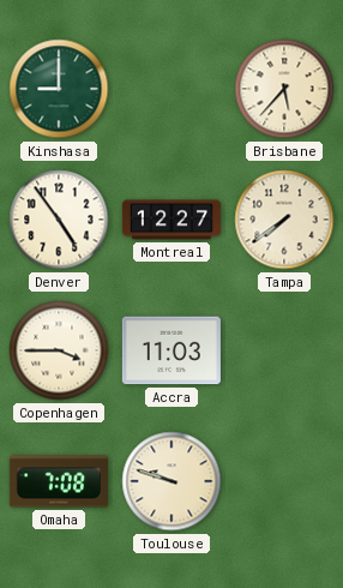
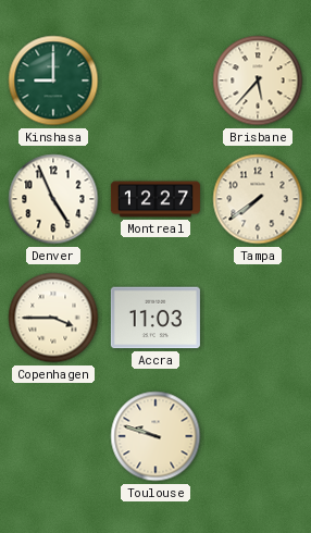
Denver: 4:54 -> 4:56 (53, 199)
Omaha: 7:08 -> none (59, 481)
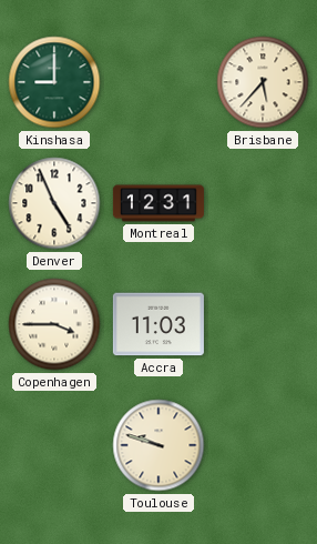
Montreal: 12:27 -> 12:31 (158, 203)
Tampa: 7:39 -> none (258, 199)
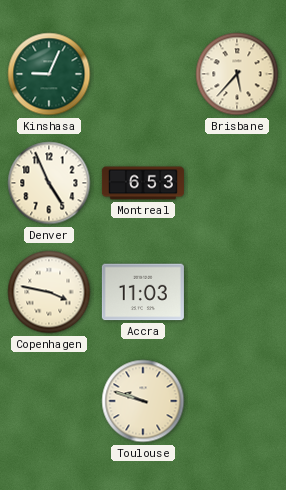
Kinshasa: 9:00 -> 9:04 (49, 74)
Montreal: 12:31 -> 6:53 (143, 183)
Copenhagen: 3:45 -> 3:47 (49, 292)
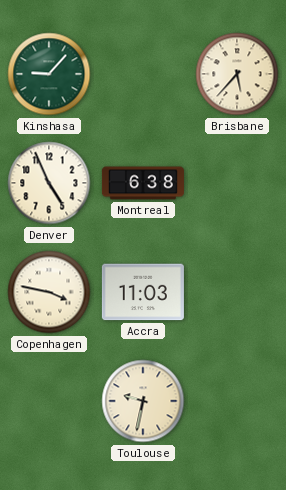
Kinshasa: 9:04 -> 9:07 (49, 74)
Montreal: 6:53 -> 6:38 (143, 183)
Toulouse: 9:48 -> 9:32 (143, 401)
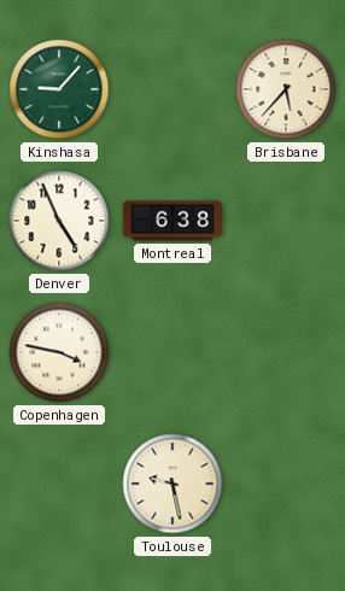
Accra: 11:03 -> none (143, 292)
Toulouse: 9:32 -> 9:28 (172, 484)
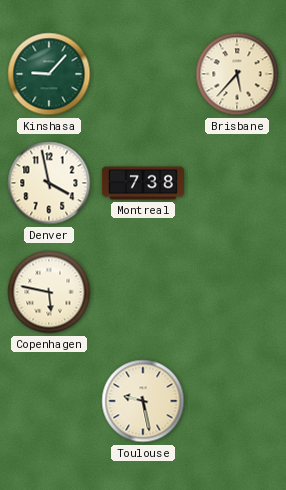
Denver: 4:56 -> 3:58 (49, 183)
Montreal: 6:38 -> 7:38 (143, 183)
Copenhagen: 3:47 -> 5:47 (49, 292)
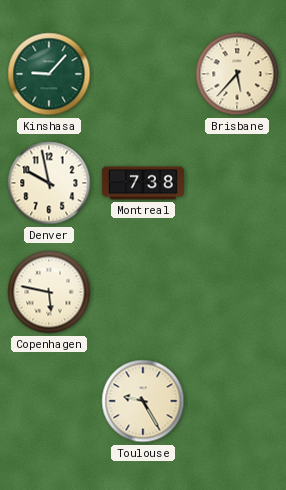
Denver: 3:58 -> 9:58 (49, 183)
Toulouse: 9:28 -> 9:25 (143, 401)
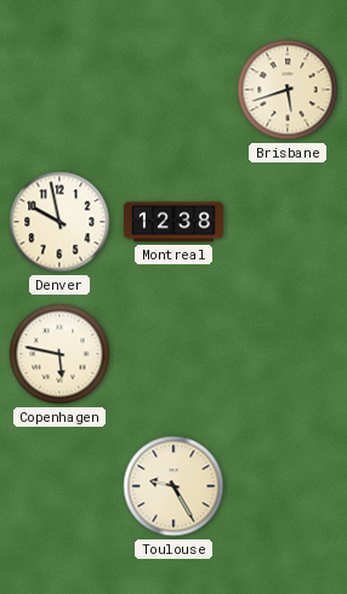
Kinshasa: 9:07 -> none (49, 74)
Brisbane: 5:37 -> 5:42 (288, 90)
Montreal: 7:38 -> 12:38 (173, 222)
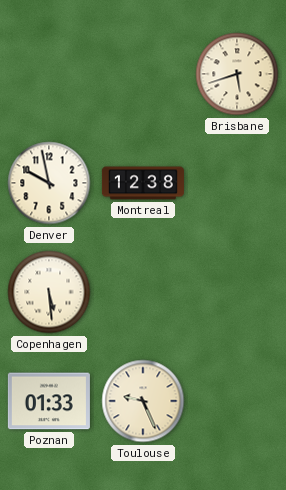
Copenhagen: 5:47 -> 5:29 (49, 292)
Poznan: none -> 01:33 (49, 401)
Toulouse: 9:25 -> 9:26 (143, 401)
